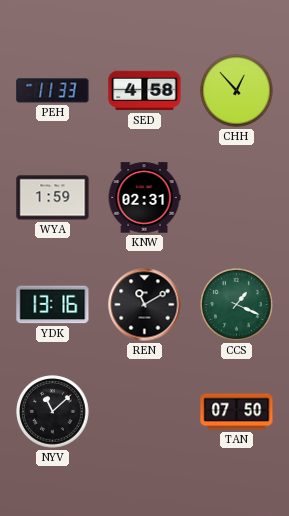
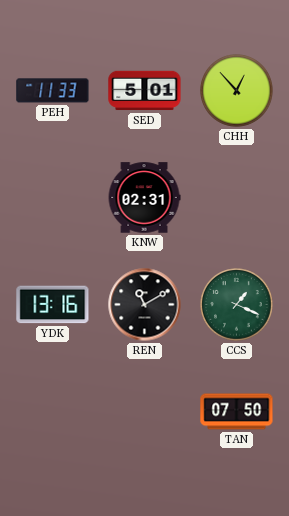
SED: 4:58 -> 5:01 (145, 91)
WYA: 1:59 -> none (53, 198)
NYV: 11:08 -> none (53, 412)
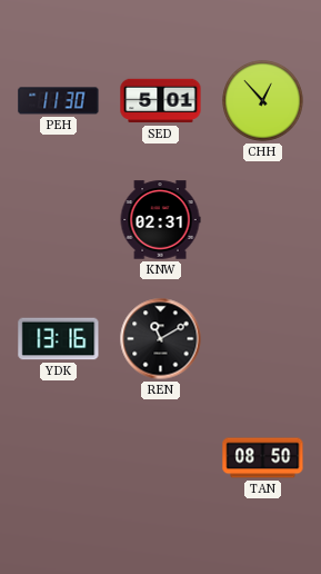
PEH: 11:33 -> 11:30 (59, 101)
CCS: 1:19 -> none (237, 305)
TAN: 07:50 -> 08:50 (263, 458)
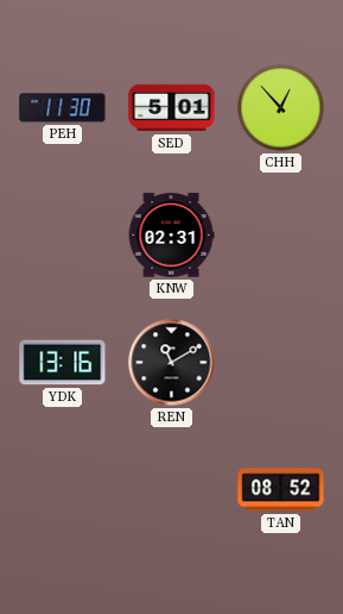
TAN: 08:50 -> 08:52 (281, 490)
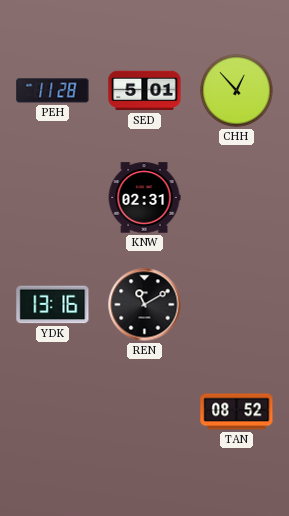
PEH: 11:30 -> 11:28 (53, 91)
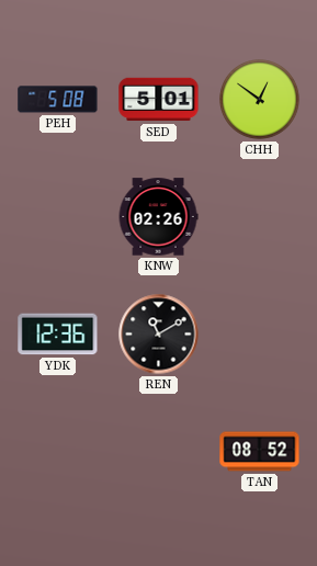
PEH: 11:28 -> 5:08 (58, 100)
CHH: 12:53 -> 12:51 (260, 100)
KNW: 02:31 -> 02:26 (158, 217)
YDK: 13:16 -> 12:36 (58, 335)
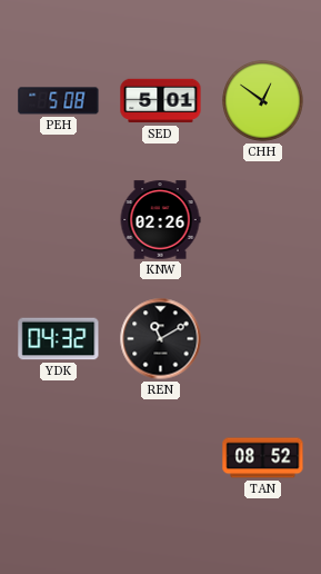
YDK: 12:36 -> 04:32 (59, 339)
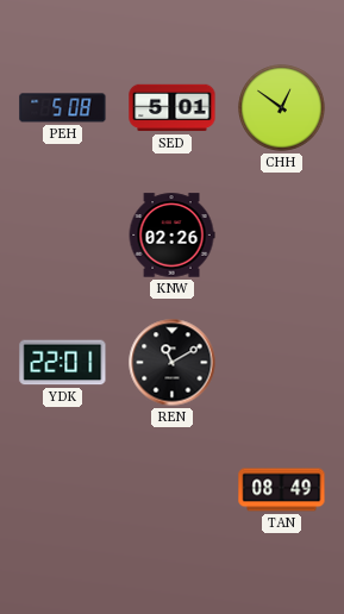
YDK: 04:32 -> 22:01 (63, 363)
TAN: 08:52 -> 08:49 (282, 490)
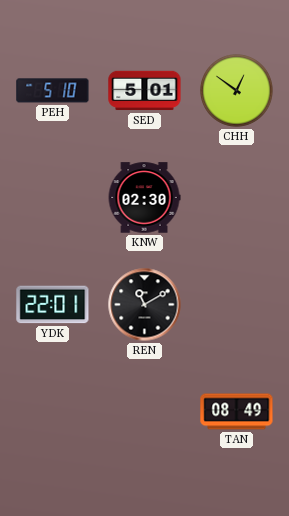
PEH: 5:08 -> 5:10 (53, 91)
KNW: 02:26 -> 02:30 (144, 198)
